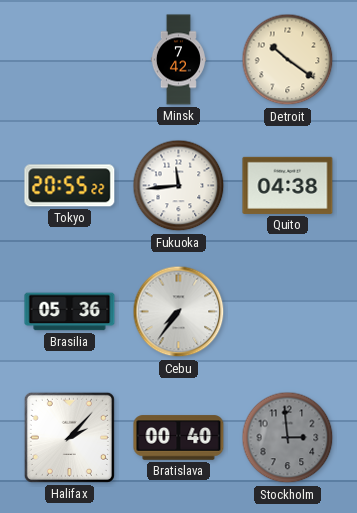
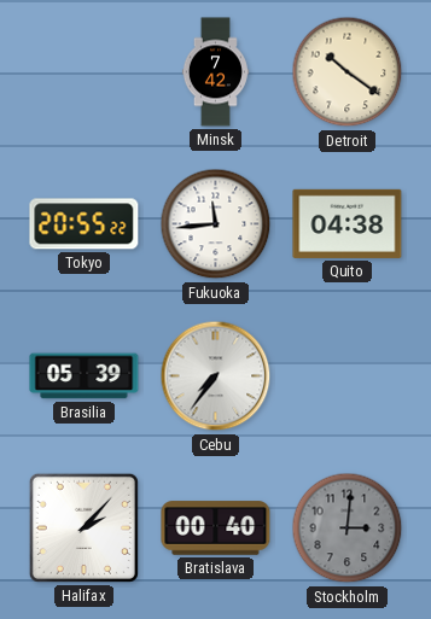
Brasilia: 05:36 -> 05:39 (85, 376)
Stockholm: 2:59 -> 3:01 (348, 529)
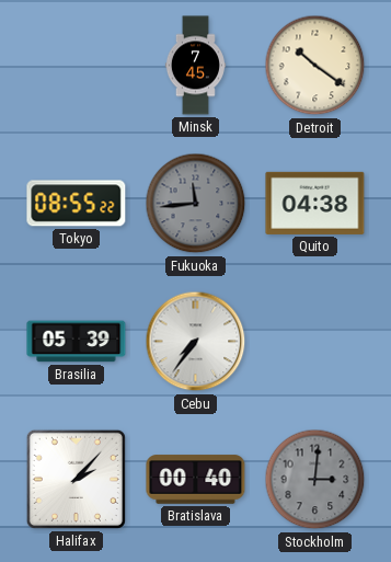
Minsk: 7:42 -> 7:45 (195, 66)
Tokyo: 20:55 -> 08:55 (77, 204)
Fukuoka dial: white -> grey (196, 204)
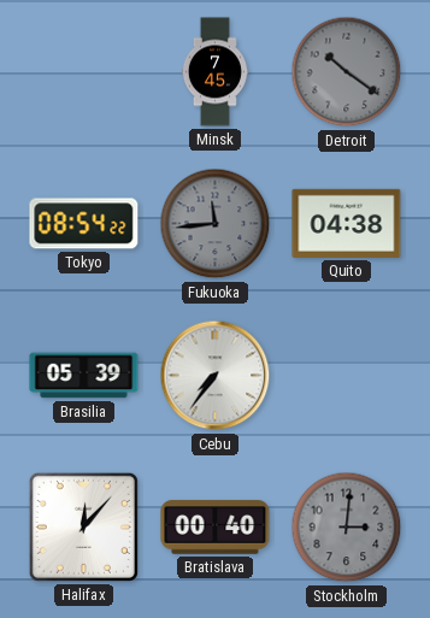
Detroit dial: cream -> grey (347, 72)
Tokyo: 08:55 -> 08:54 (84, 224)
Halifax: 2:07 -> 12:07 (83, 526)
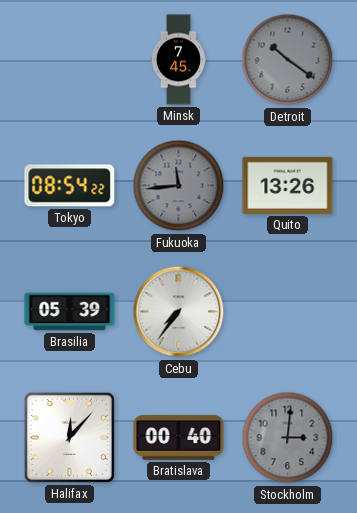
Quito: 04:38 -> 13:26 (288, 185)
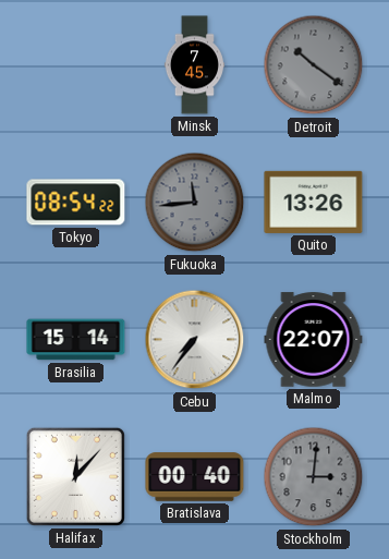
Brasilia: 05:39 -> 15:14 (76, 340)
Malmo: none -> 22:07 (314, 340)
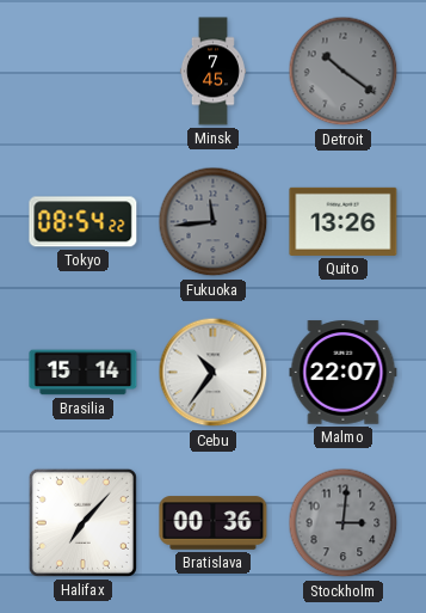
Cebu: 7:36 -> 10:36 (214, 373)
Halifax: 12:07 -> 7:07 (82, 522)
Bratislava: 00:40 -> 00:36 (214, 523)
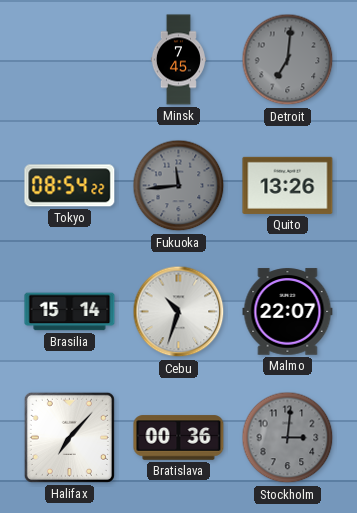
Detroit: 10:21 -> 7:01 (288, 60)
Cebu: 10:36 -> 10:33 (179, 312)
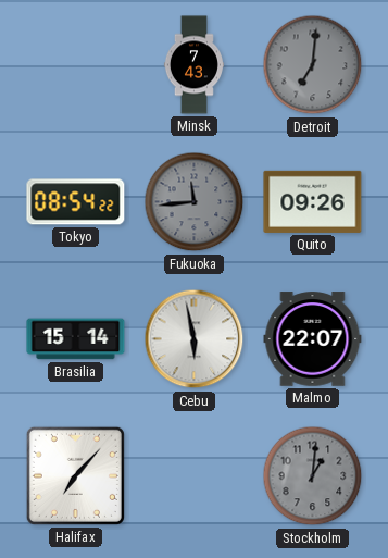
Minsk: 7:45 -> 7:43 (193, 65)
Quito: 13:26 -> 09:26 (313, 201)
Cebu: 10:33 -> 5:58 (195, 339)
Bratislava: 00:36 -> none (179, 438)
Stockholm: 3:01 -> 1:01 (313, 476)
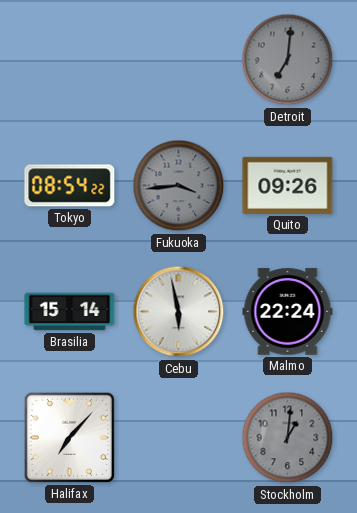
Minsk: 7:43 -> none (193, 65)
Fukuoka: 11:44 -> 3:44 (179, 186)
Malmo: 22:07 -> 22:24 (288, 312)
